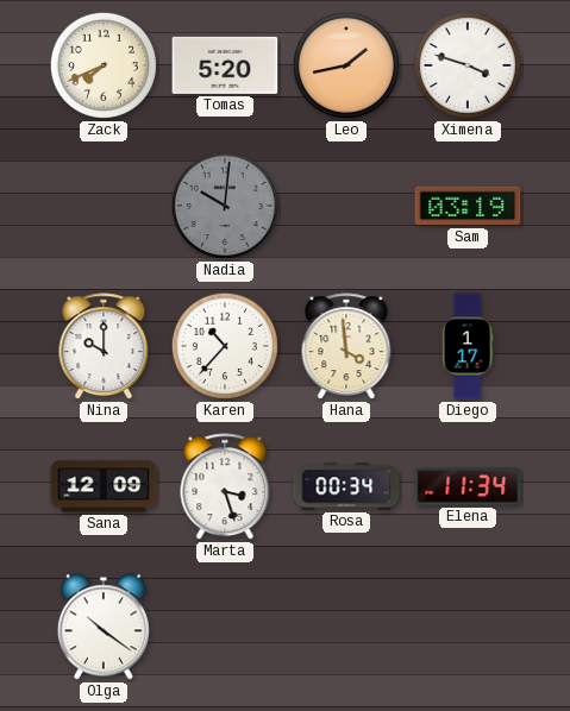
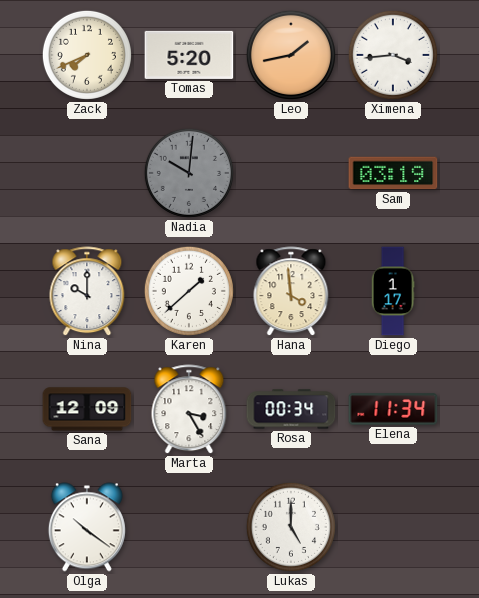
Ximena: 3:48 -> 3:44 (393, 55)
Karen: 10:37 -> 1:38 (189, 291)
Marta: 3:27 -> 3:25 (189, 410)
Lukas: none -> 5:00 (291, 527)
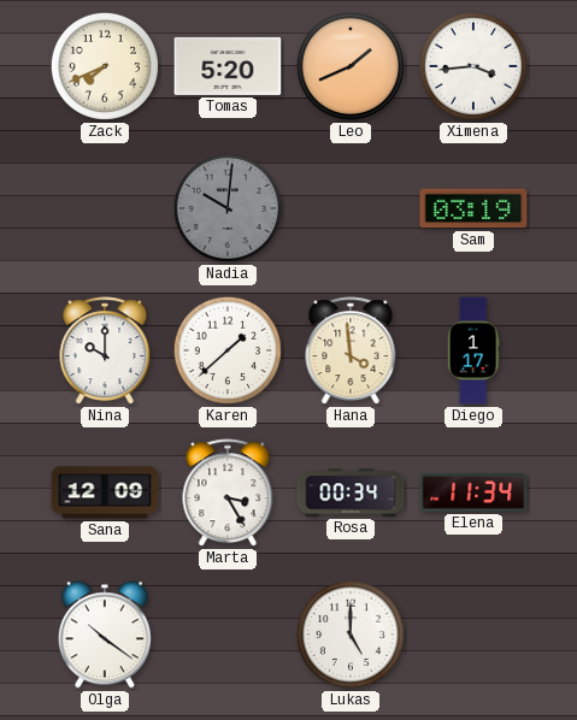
Leo: 1:43 -> 1:41 (351, 66)
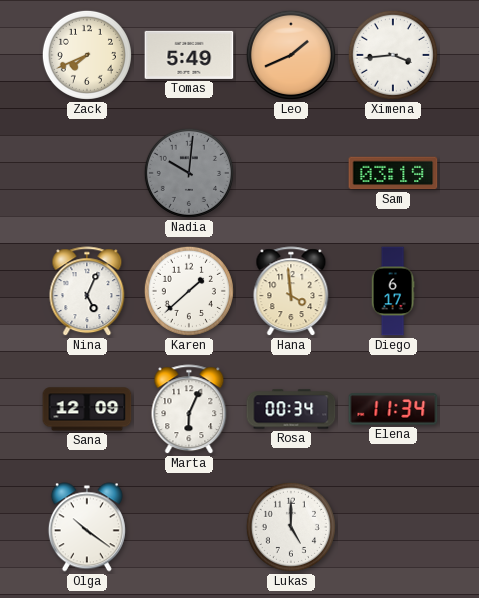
Tomas: 5:20 -> 5:49 (189, 55)
Nina: 10:00 -> 5:04 (87, 292)
Diego: 1:17 -> 6:17 (393, 291)
Marta: 3:25 -> 6:04 (189, 410)
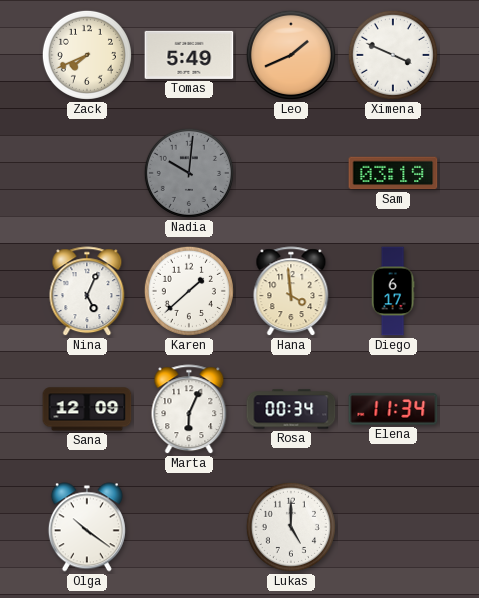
Ximena: 3:44 -> 3:49 (393, 55)
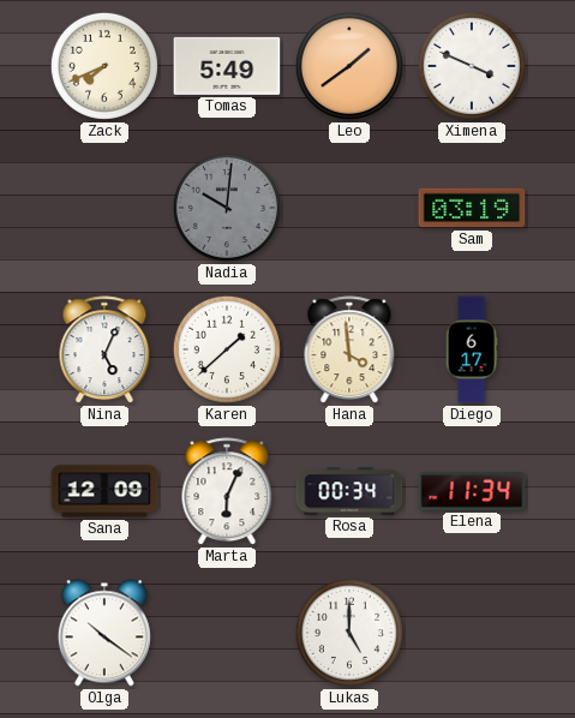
Leo: 1:41 -> 1:39 (349, 66)
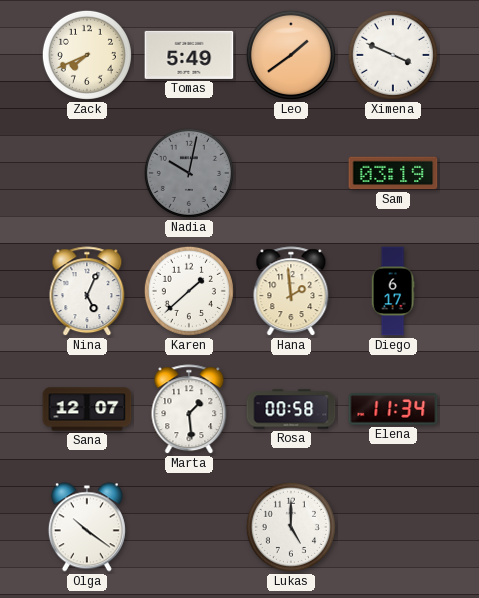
Nadia: 10:01 -> 10:02 (189, 173)
Hana: 3:59 -> 1:59 (291, 292)
Sana: 12:09 -> 12:07 (87, 409)
Marta: 6:04 -> 1:29 (189, 410)
Rosa: 00:34 -> 00:58 (291, 409)
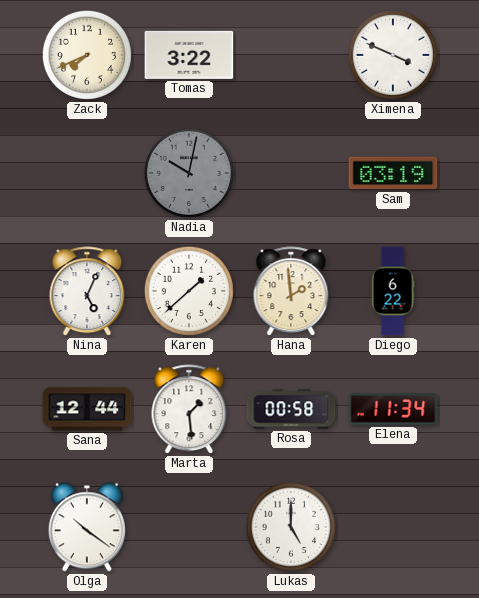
Tomas: 5:49 -> 3:22 (189, 55)
Leo: 1:39 -> none (291, 55)
Diego: 6:17 -> 6:22 (393, 291)
Sana: 12:07 -> 12:44 (87, 409)
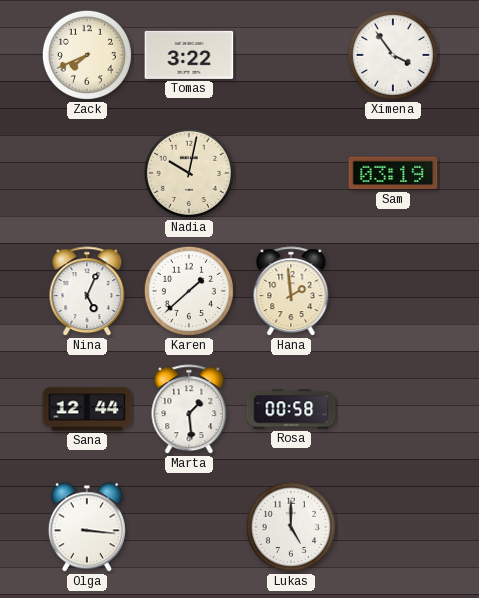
Ximena: 3:49 -> 3:54 (393, 55)
Nadia dial: grey -> cream (189, 173)
Diego: 6:22 -> none (393, 291)
Elena: 11:34 -> none (393, 409)
Olga: 10:21 -> 3:16 (87, 527)
